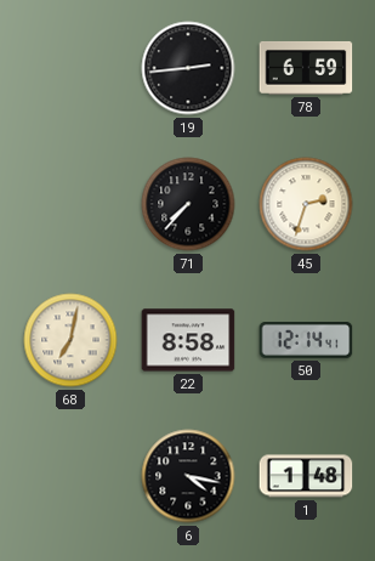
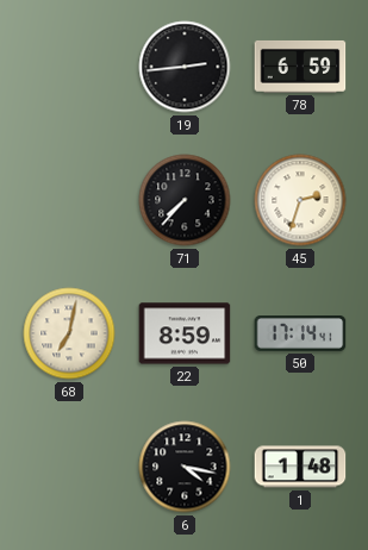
22: 8:58 -> 8:59 (185, 333)
50: 12:14 -> 17:14 (300, 335)
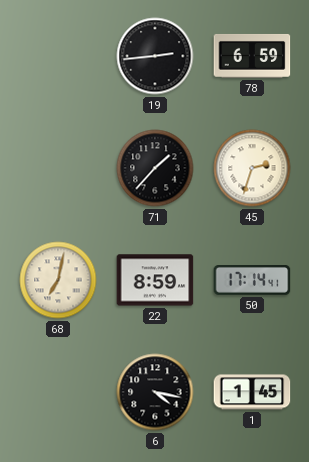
71: 7:37 -> 1:37 (155, 168)
1: 1:48 -> 1:45 (252, 392)
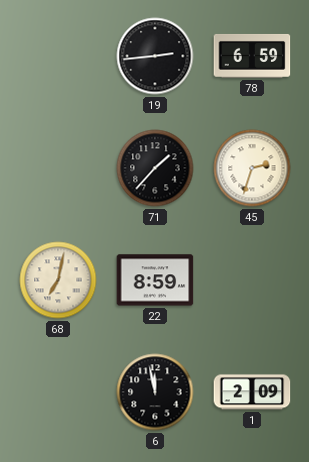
50: 17:14 -> none (252, 281)
6: 4:17 -> 11:58 (155, 392)
1: 1:45 -> 2:09 (252, 392)
